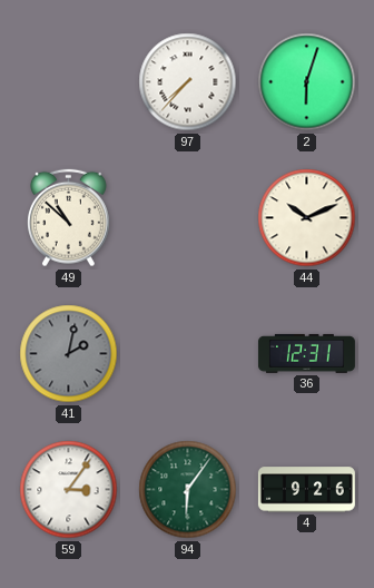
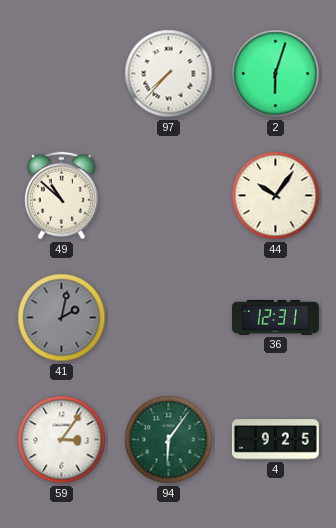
44: 10:11 -> 10:06 (276, 196)
4: 9:26 -> 9:25 (275, 440)
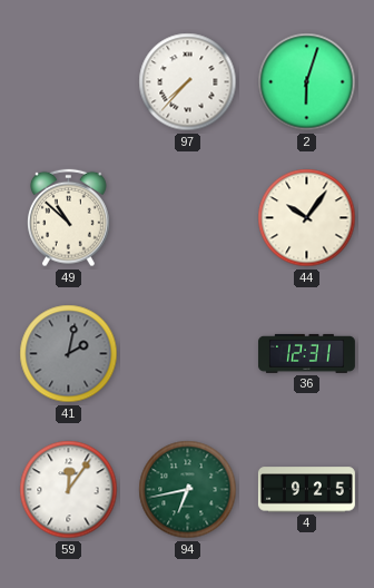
59: 3:06 -> 12:06 (69, 490)
94: 6:06 -> 6:43 (188, 490)
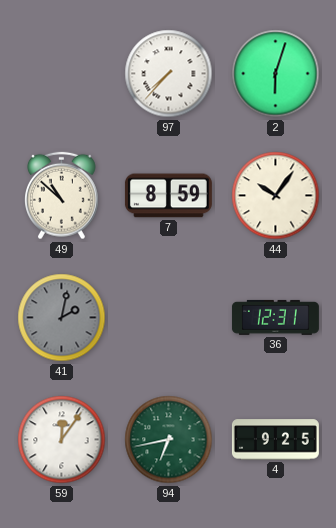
7: none -> 8:59 (168, 196)
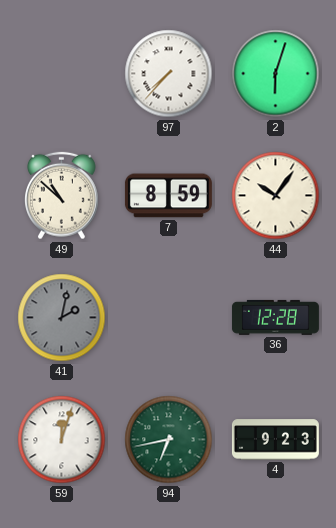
36: 12:31 -> 12:28 (275, 317)
59: 12:06 -> 12:03 (62, 440)
4: 9:25 -> 9:23 (275, 440)
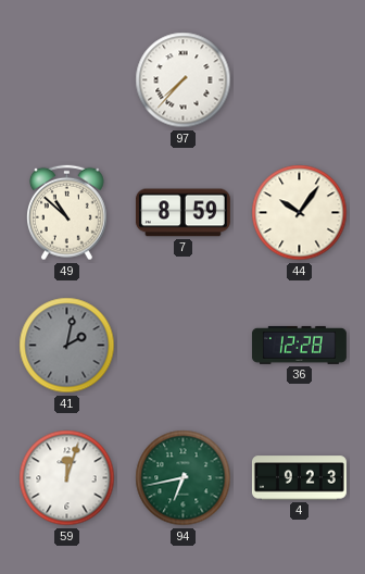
2: 6:03 -> none (276, 74)
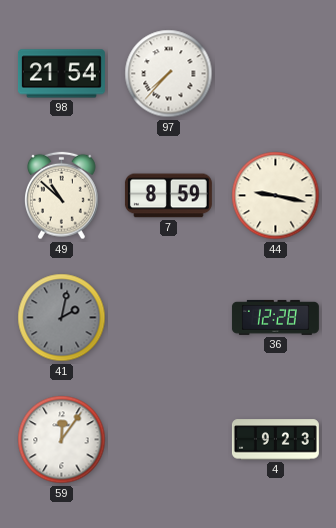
98: none -> 21:54 (61, 74)
44: 10:06 -> 9:17 (276, 196)
59: 12:03 -> 12:06 (62, 440)
94: 6:43 -> none (184, 478)
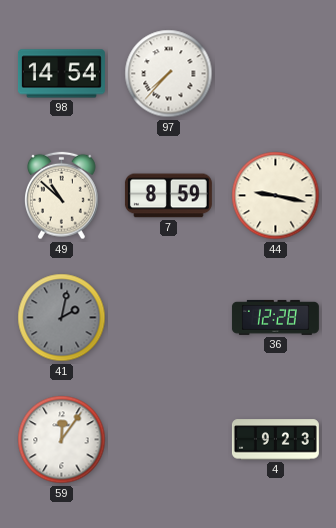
98: 21:54 -> 14:54 (61, 74)
